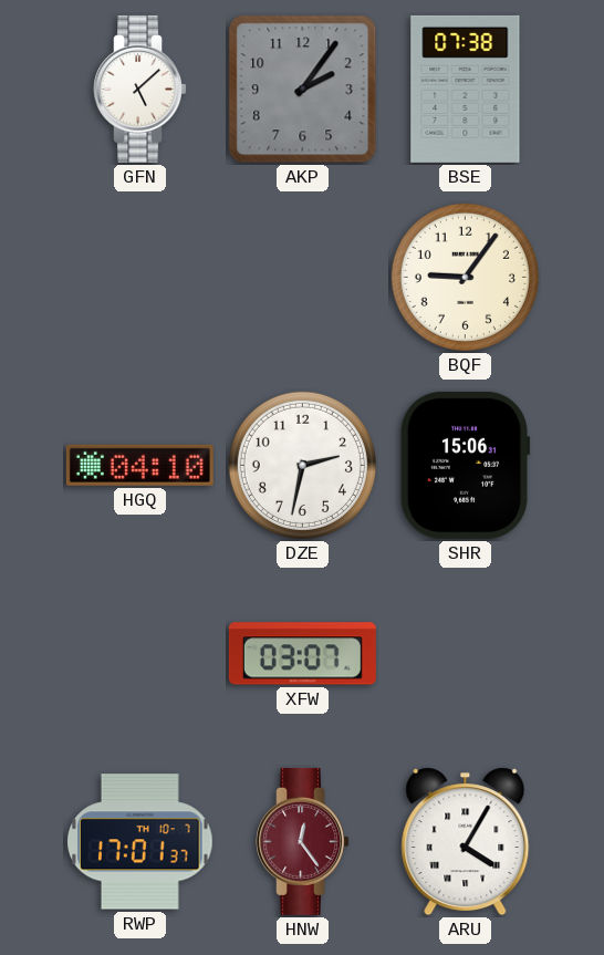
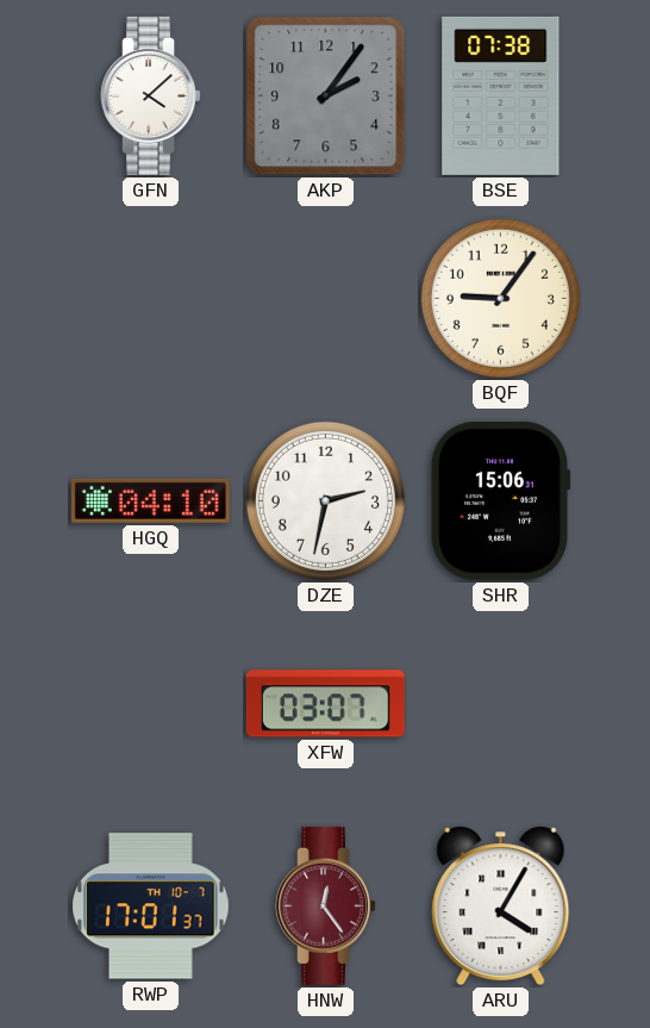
GFN: 5:08 -> 4:08 (150, 95)
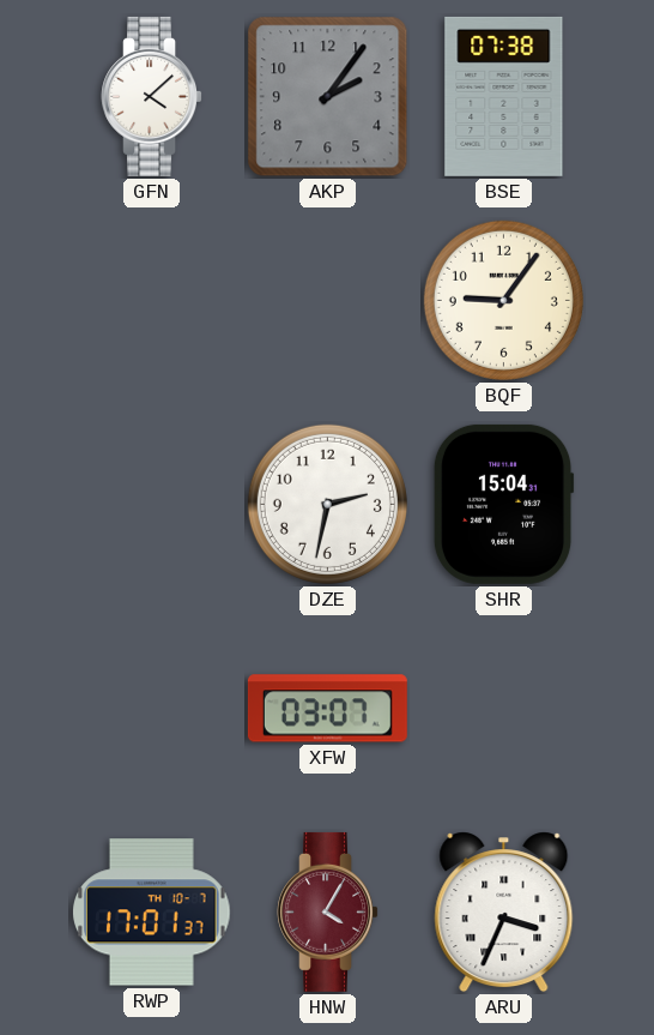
HGQ: 04:10 -> none (150, 500)
SHR: 15:06 -> 15:04 (503, 504)
HNW: 12:24 -> 4:05 (327, 911)
ARU: 4:05 -> 3:34 (504, 913)
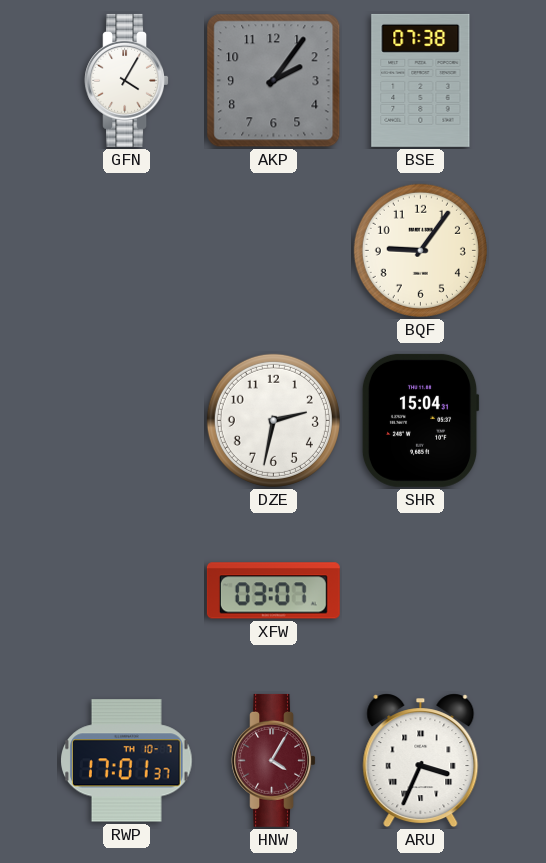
GFN: 4:08 -> 4:05 (126, 80)
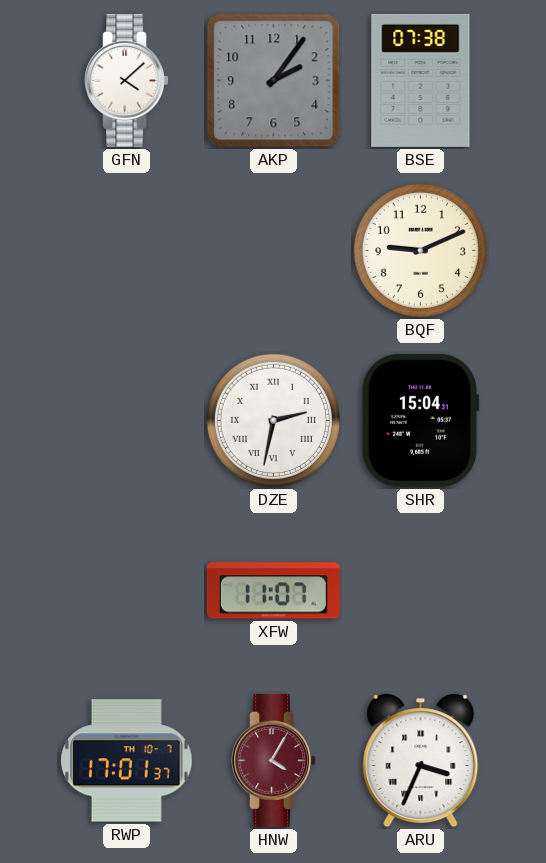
GFN: 4:05 -> 4:08 (126, 80)
BQF: 9:06 -> 9:11 (420, 250)
DZE numerals: Arabic -> Roman (273, 420)
XFW: 03:07 -> 11:07 (273, 591)
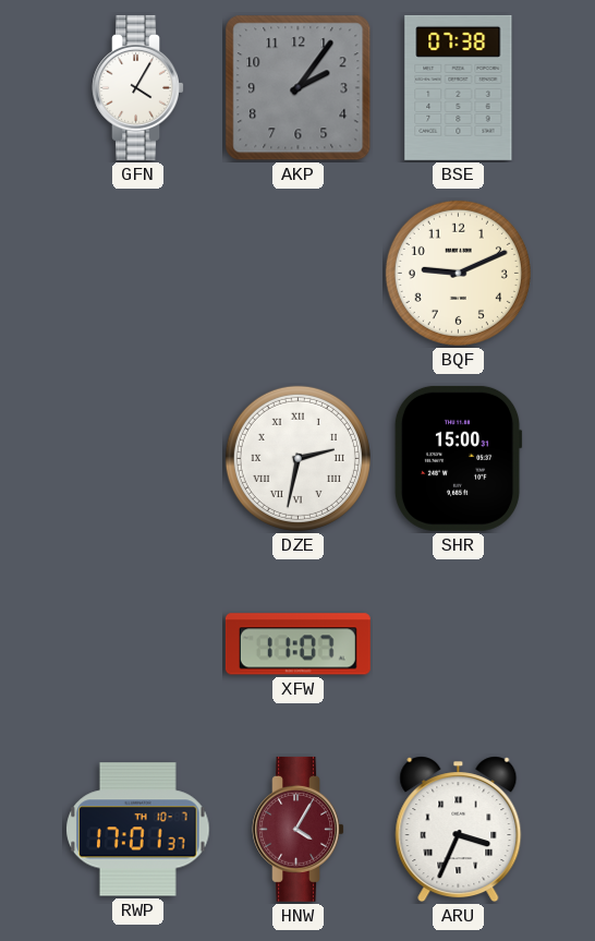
GFN: 4:08 -> 4:05 (137, 87)
SHR: 15:04 -> 15:00 (458, 458)
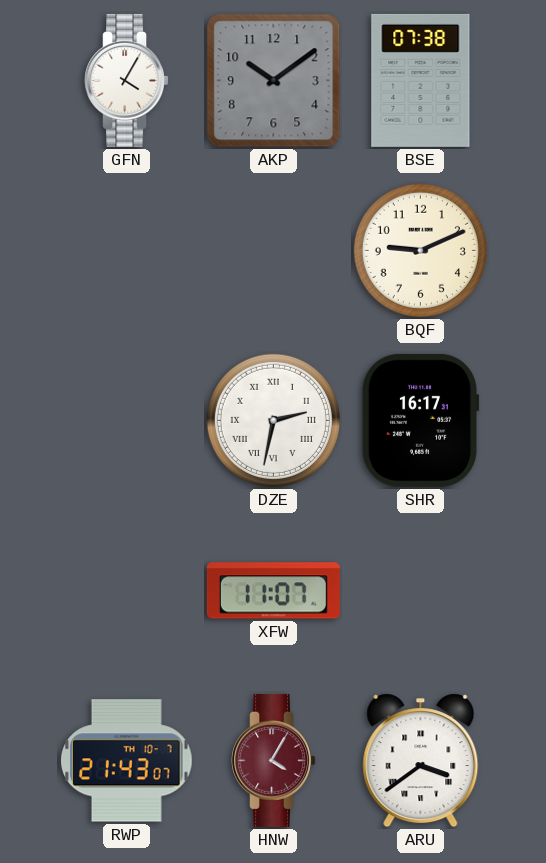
AKP: 2:06 -> 10:09 (274, 81)
SHR: 15:00 -> 16:17 (420, 420)
RWP: 17:01 -> 21:43 (127, 761)
ARU: 3:34 -> 3:39 (421, 761)
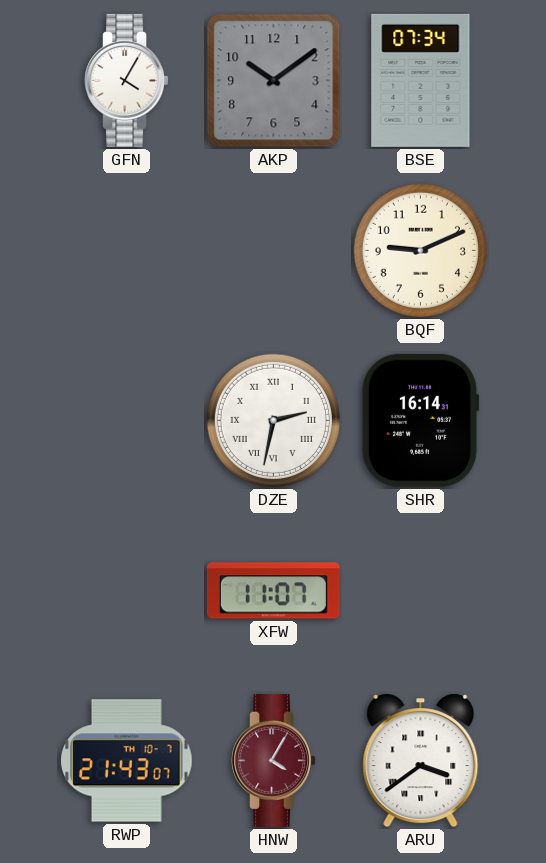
BSE: 07:38 -> 07:34 (421, 80)
SHR: 16:17 -> 16:14 (420, 420)
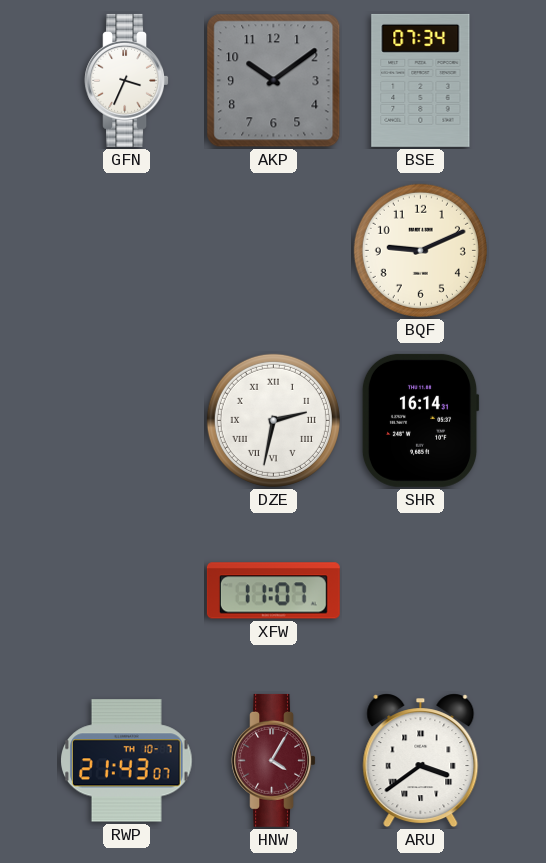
GFN: 4:05 -> 3:34 (126, 80)
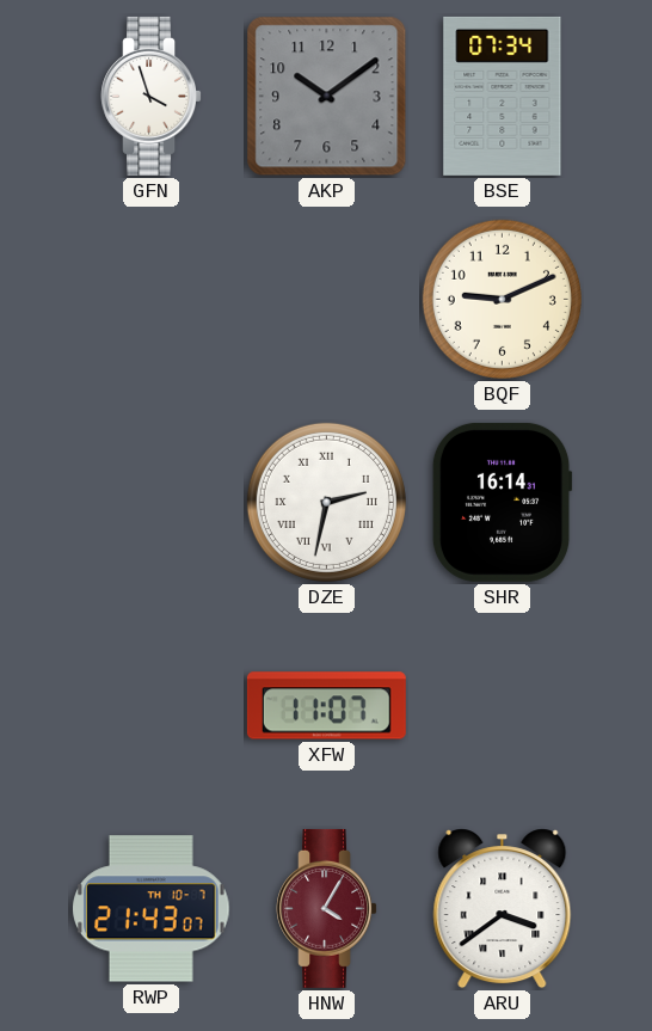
GFN: 3:34 -> 3:57 (150, 96)
